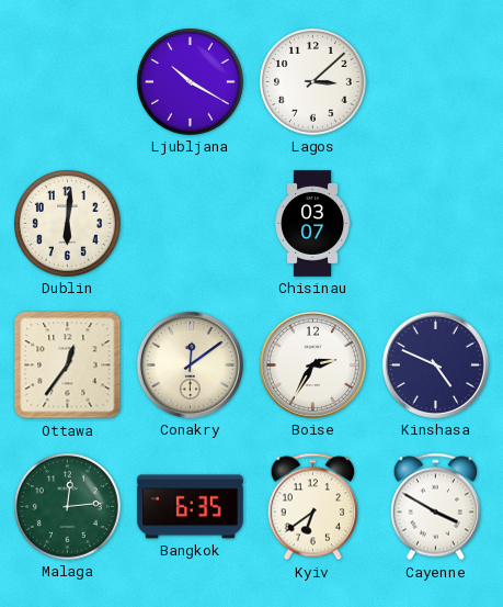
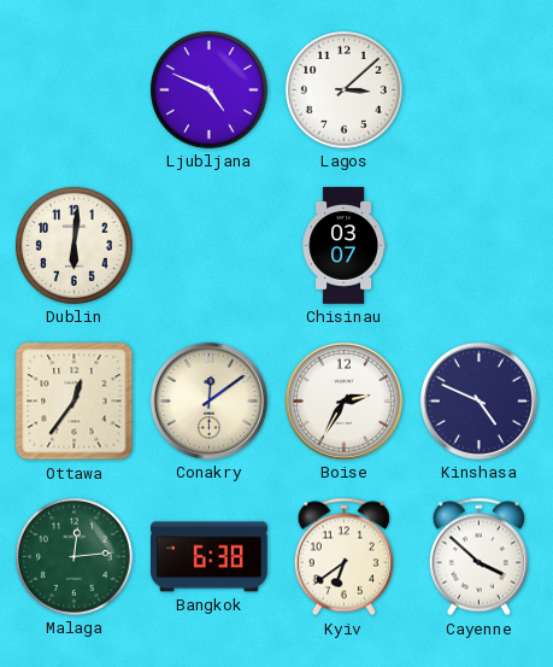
Ljubljana: 10:20 -> 4:49 (210, 90)
Bangkok: 6:35 -> 6:38 (210, 557)
Cayenne: 3:50 -> 3:52 (478, 557)
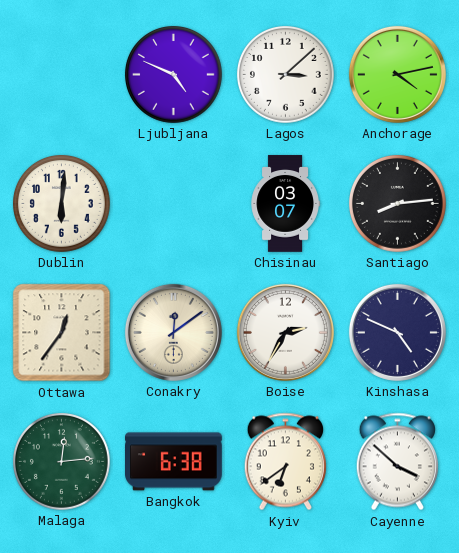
Anchorage: none -> 4:13 (397, 74)
Santiago: none -> 8:14 (398, 204)
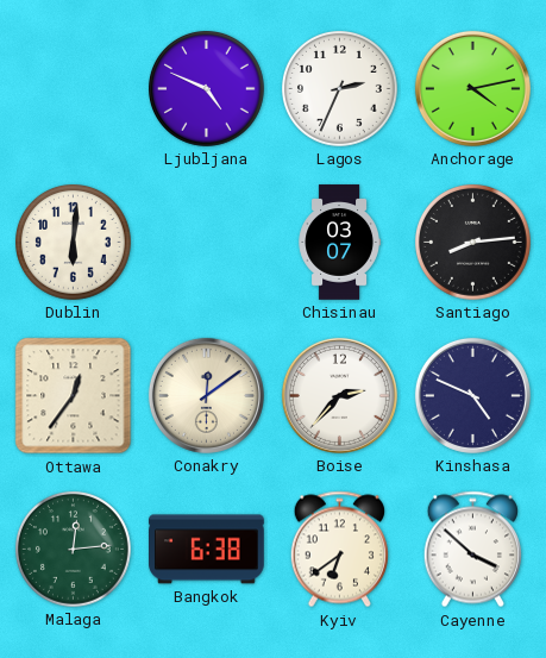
Lagos: 3:08 -> 2:34 (340, 89)
Boise: 2:35 -> 2:37 (339, 395)
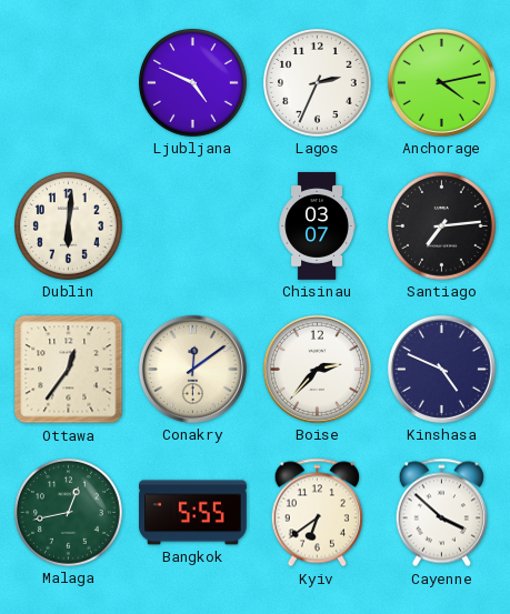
Santiago: 8:14 -> 7:14 (442, 227)
Malaga: 12:14 -> 12:43 (69, 513)
Bangkok: 6:38 -> 5:55 (193, 513)
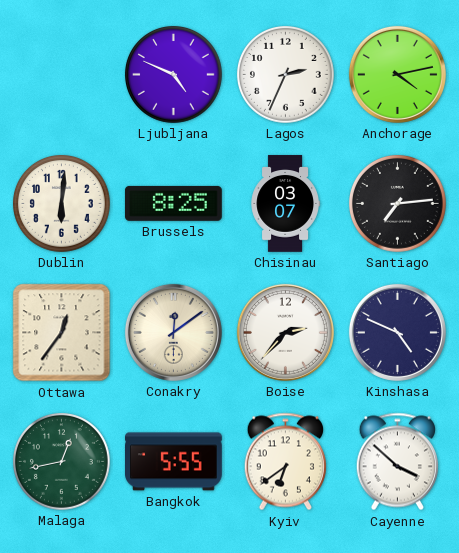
Brussels: none -> 8:25 (174, 203)
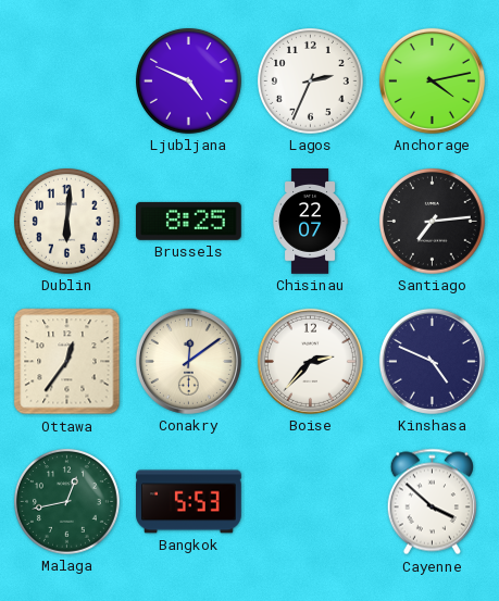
Chisinau: 03:07 -> 22:07 (310, 222)
Bangkok: 5:55 -> 5:53 (189, 502)
Kyiv: 6:39 -> none (285, 462)
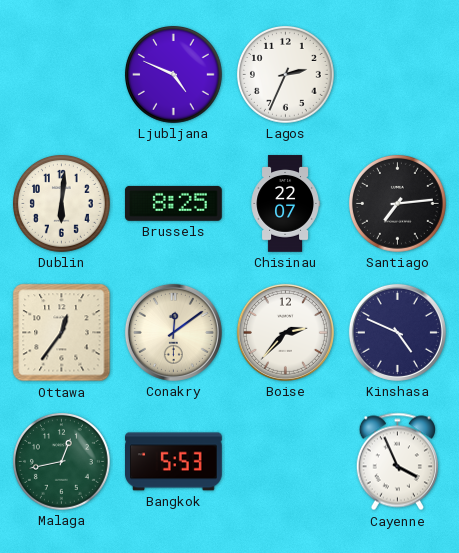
Anchorage: 4:13 -> none (432, 80)
Cayenne: 3:52 -> 3:56 (397, 462)
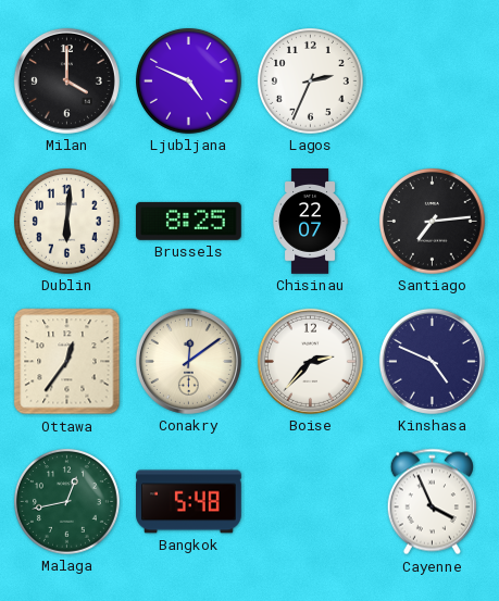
Milan: none -> 4:00 (66, 80)
Bangkok: 5:53 -> 5:48 (189, 502)
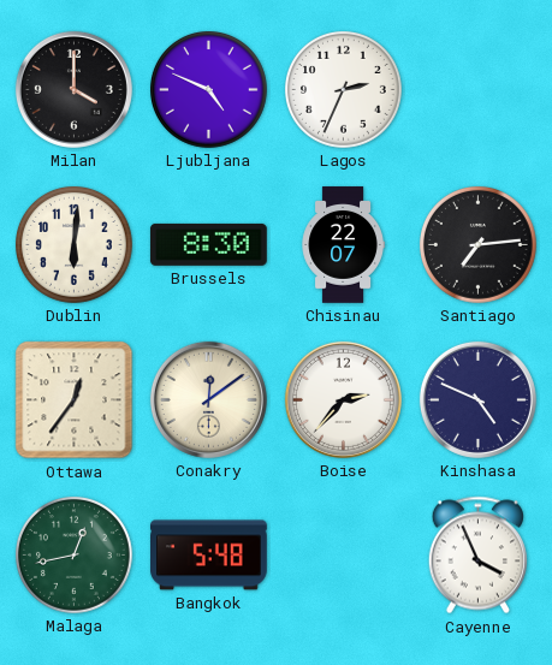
Brussels: 8:25 -> 8:30 (209, 244)
